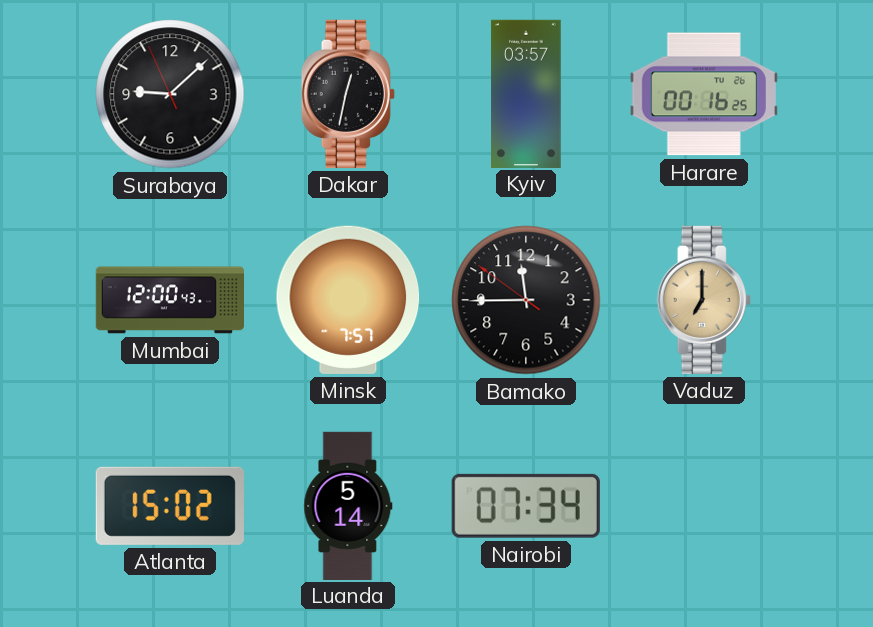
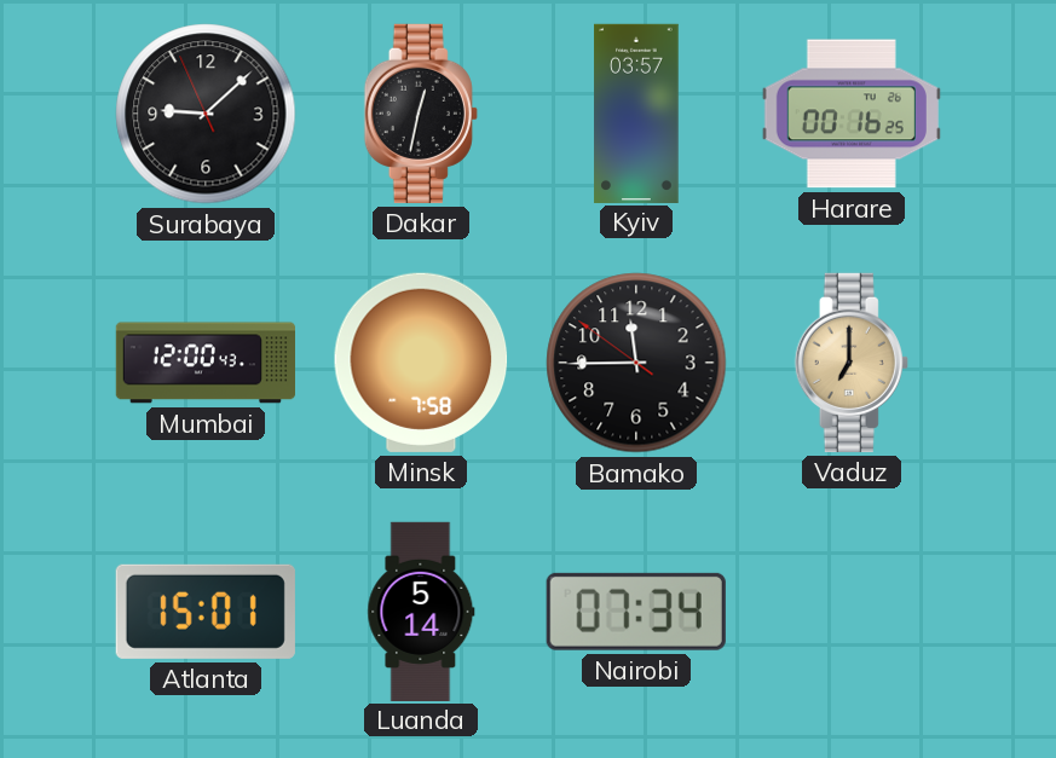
Minsk: 7:57 -> 7:58 (421, 363)
Atlanta: 15:02 -> 15:01 (206, 612)
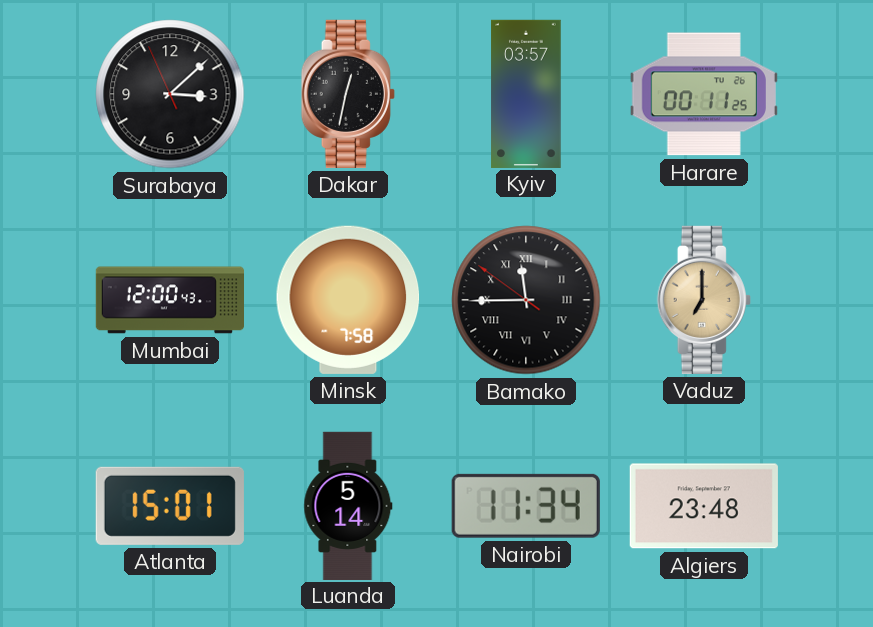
Surabaya: 9:07 -> 3:07 (170, 94)
Harare: 00:16 -> 00:11 (704, 94)
Bamako numerals: Arabic -> Roman (526, 300)
Nairobi: 07:34 -> 11:34 (526, 506)
Algiers: none -> 23:48 (704, 506)
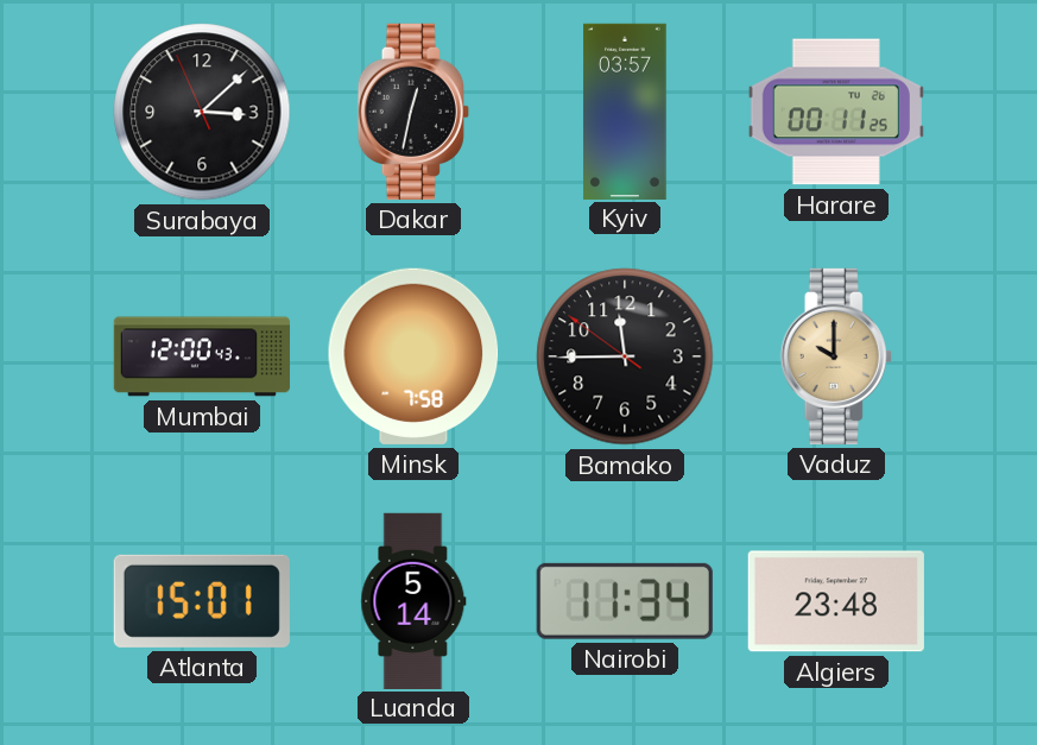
Bamako numerals: Roman -> Arabic (625, 356)
Vaduz: 7:00 -> 10:00 (836, 356)
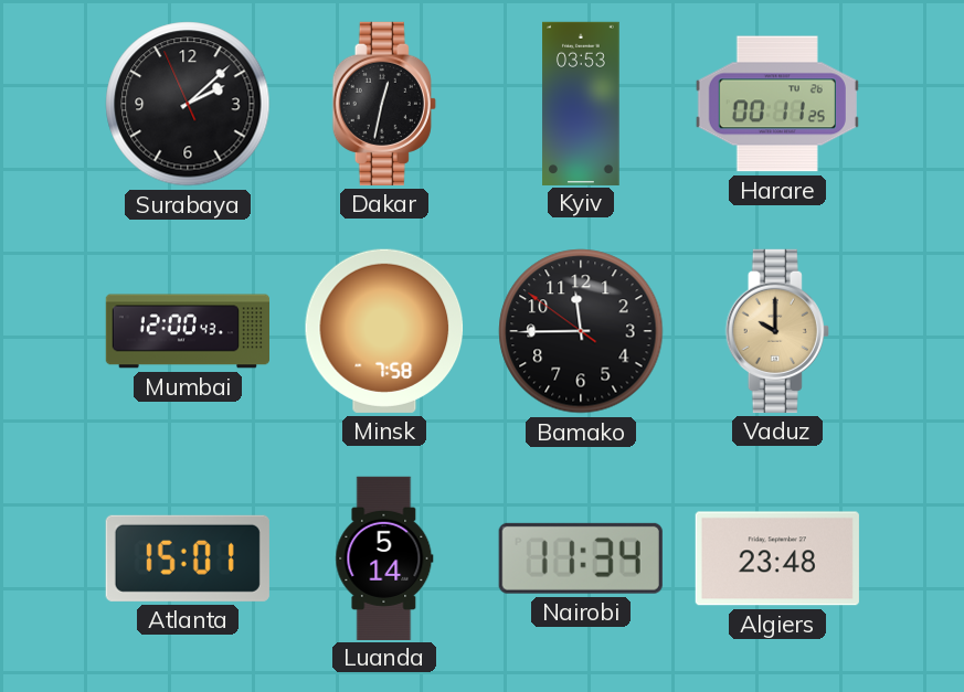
Surabaya: 3:07 -> 2:07 (188, 104)
Kyiv: 03:57 -> 03:53 (581, 103)
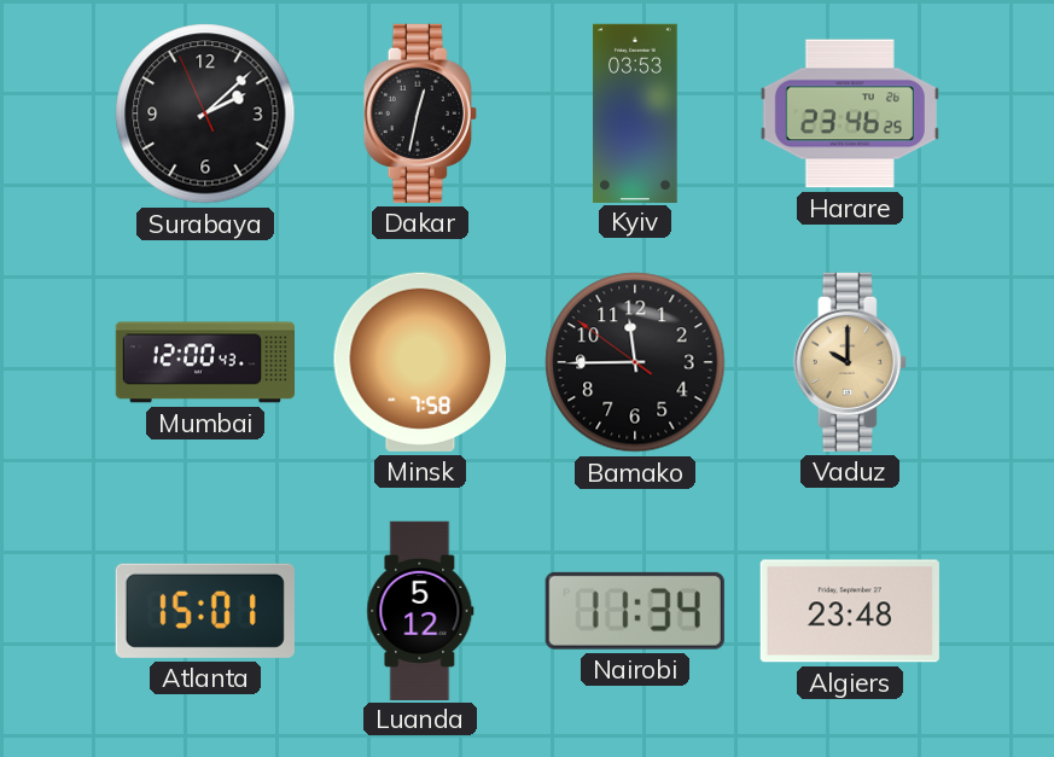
Harare: 00:11 -> 23:46 (850, 113)
Luanda: 5:14 -> 5:12 (420, 610)
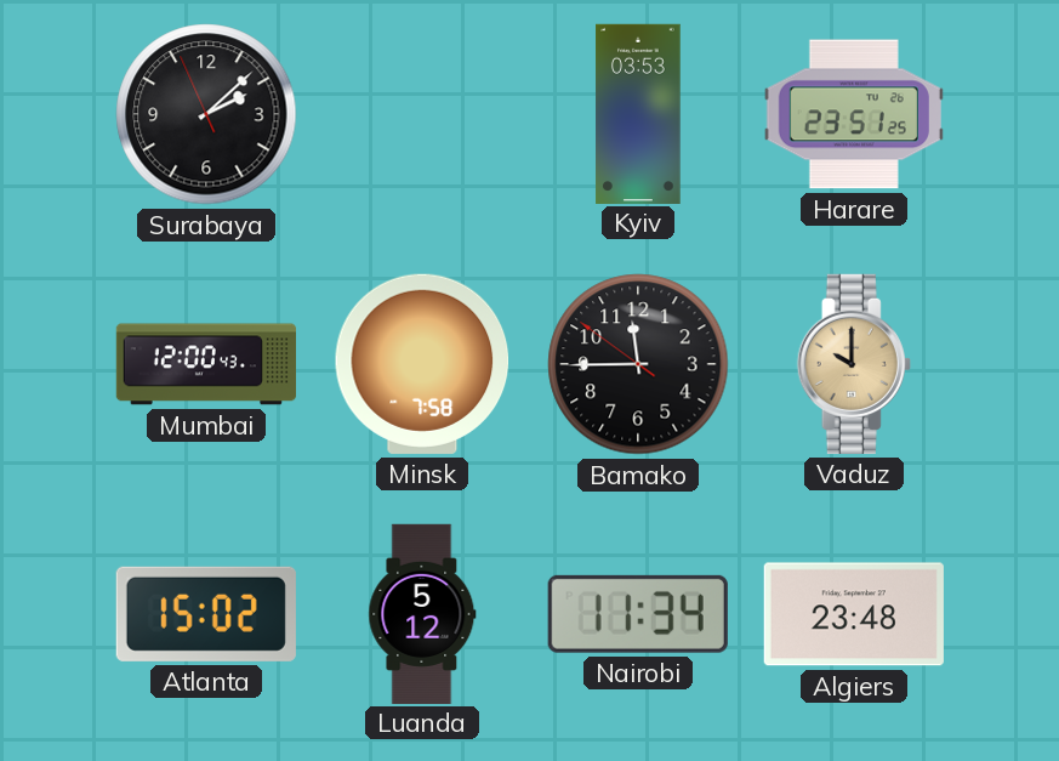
Dakar: 12:32 -> none (420, 113)
Harare: 23:46 -> 23:51 (854, 114)
Atlanta: 15:01 -> 15:02 (206, 614)
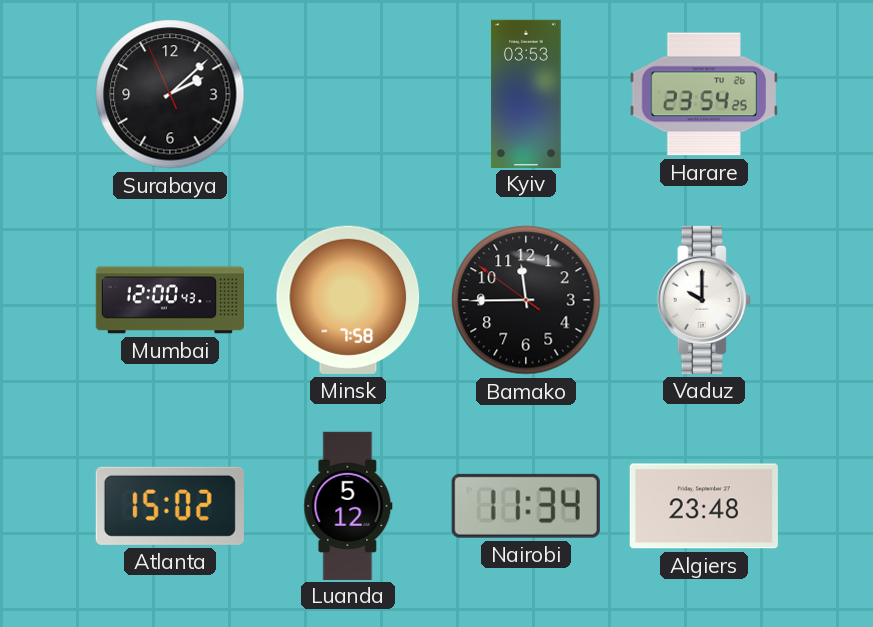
Harare: 23:51 -> 23:54 (704, 94)
Vaduz dial: champagne -> white (704, 300)
